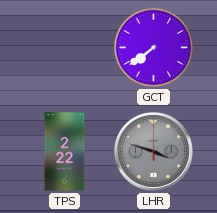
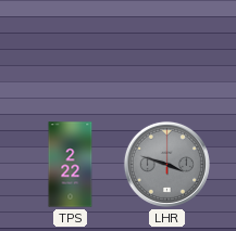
GCT: 7:39 -> none (154, 48)
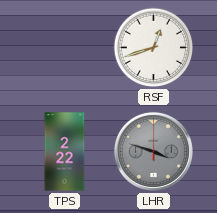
RSF: none -> 12:42 (154, 48)
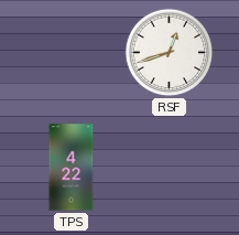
TPS: 2:22 -> 4:22 (72, 168)
LHR: 3:48 -> none (153, 151)
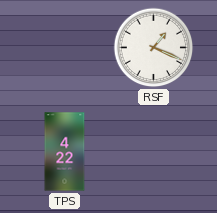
RSF: 12:42 -> 1:19 (154, 48)
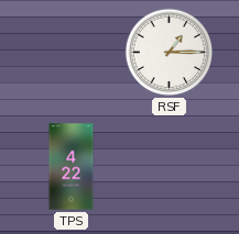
RSF: 1:19 -> 1:15 (170, 53)
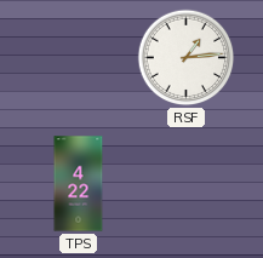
RSF: 1:15 -> 1:14 (187, 58)
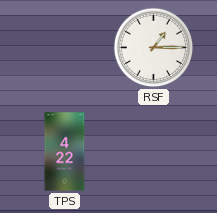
RSF: 1:14 -> 1:15 (154, 48)
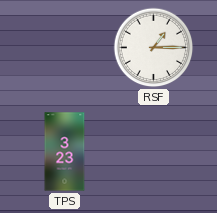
TPS: 4:22 -> 3:23 (65, 152)
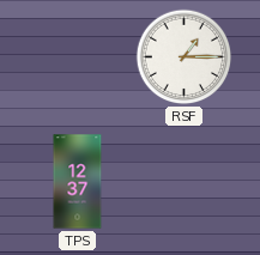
TPS: 3:23 -> 12:37 (78, 182)
